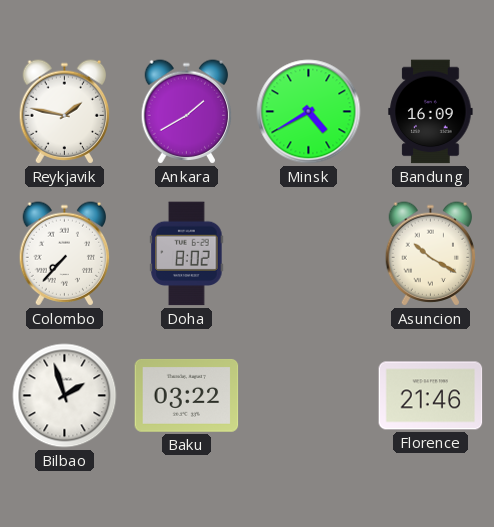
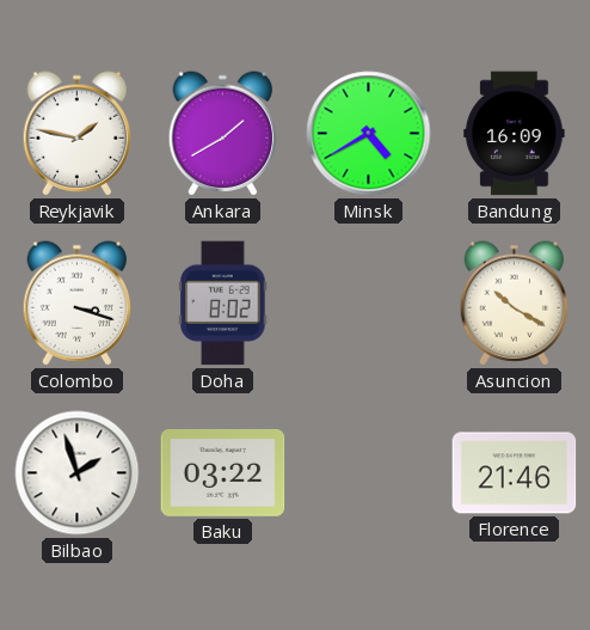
Colombo: 7:37 -> 3:18 (78, 304)
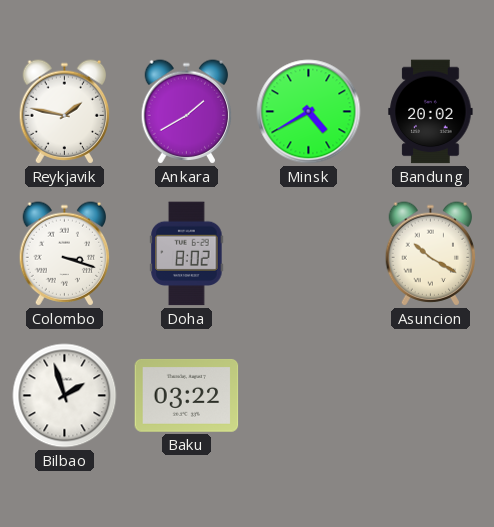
Bandung: 16:09 -> 20:02 (431, 112)
Florence: 21:46 -> none (515, 473)
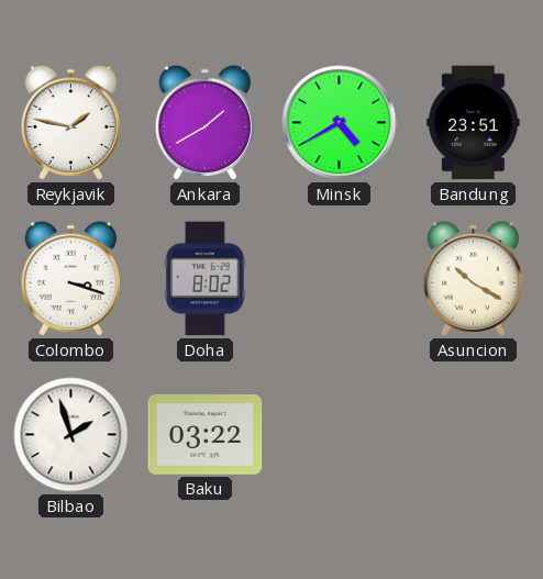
Bandung: 20:02 -> 23:51 (474, 123)
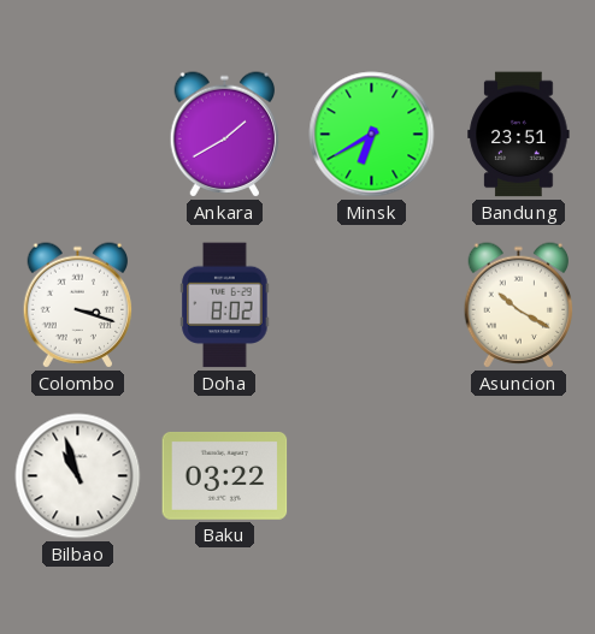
Reykjavik: 1:47 -> none (71, 123)
Minsk: 4:40 -> 6:40 (372, 135)
Bilbao: 1:57 -> 10:57 (78, 476)
